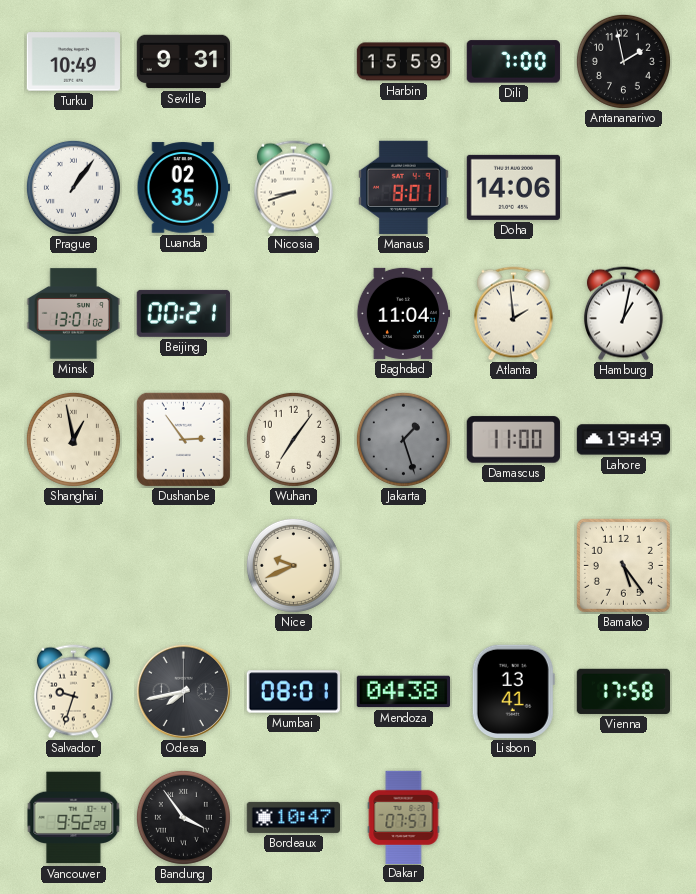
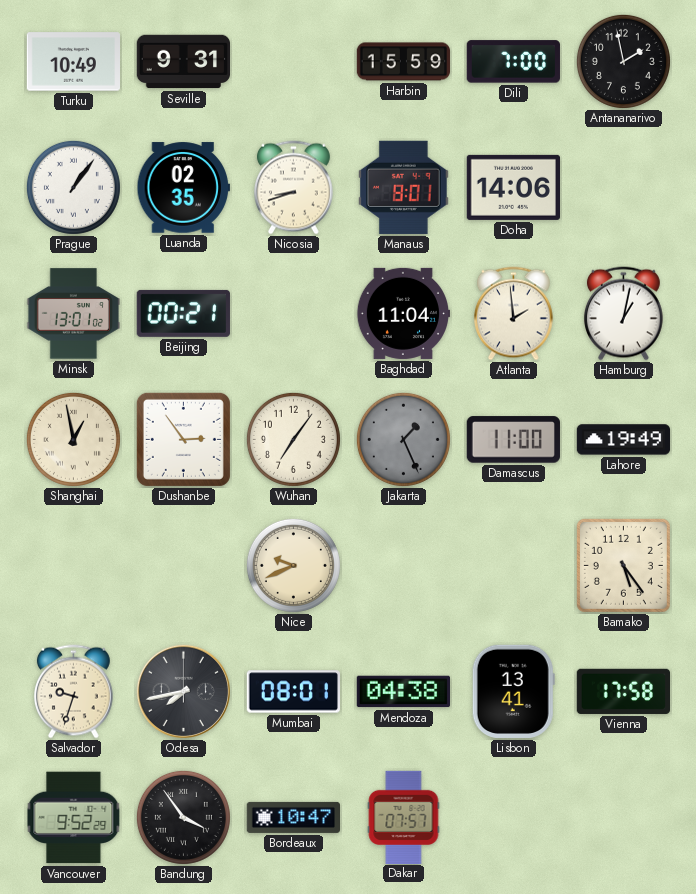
Jakarta: 1:27 -> 1:26 (403, 439)
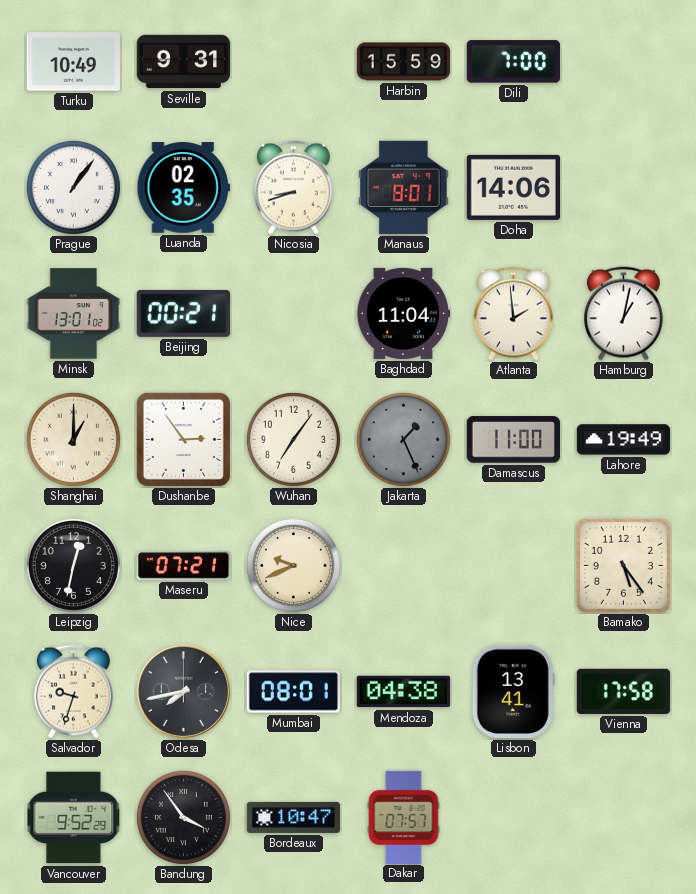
Antananarivo: 1:58 -> none (623, 61)
Shanghai: 12:58 -> 1:00 (73, 439)
Leipzig: none -> 12:32 (73, 565)
Maseru: none -> 07:21 (183, 566)
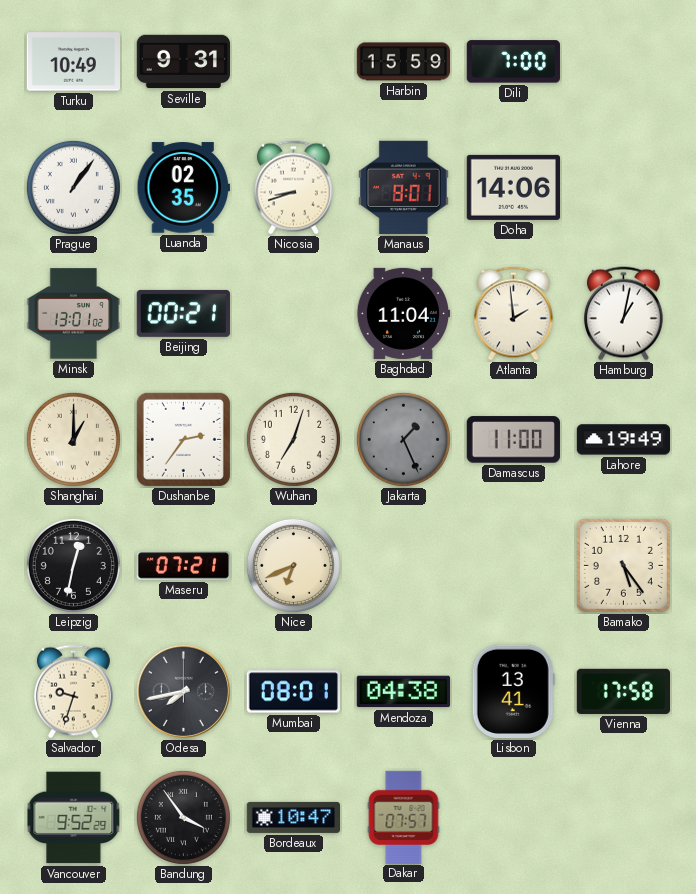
Dushanbe: 2:54 -> 2:36 (183, 439)
Wuhan: 7:06 -> 7:03 (293, 439)
Nice: 9:41 -> 6:41 (293, 565)
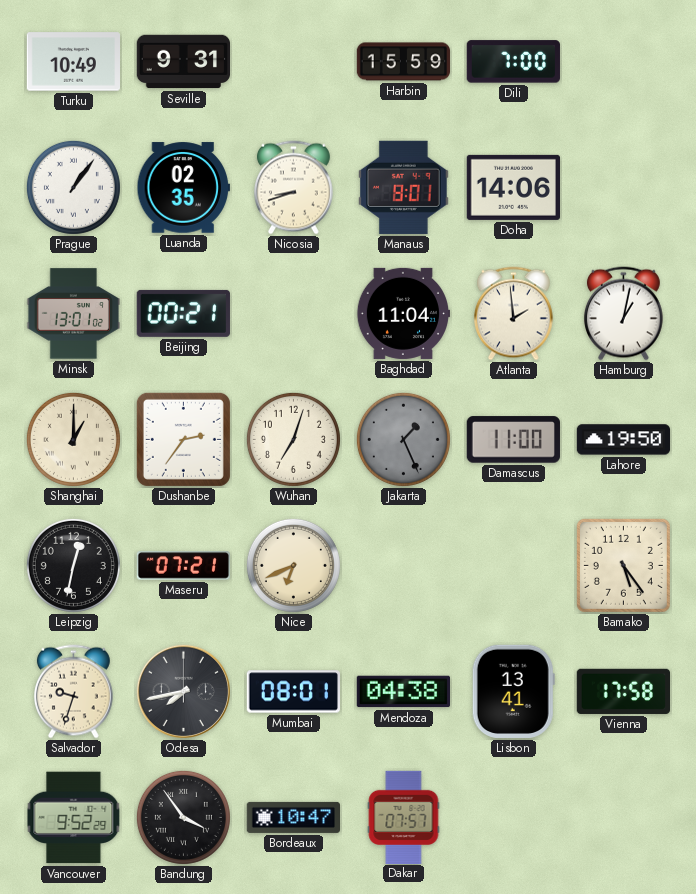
Lahore: 19:49 -> 19:50 (624, 440)
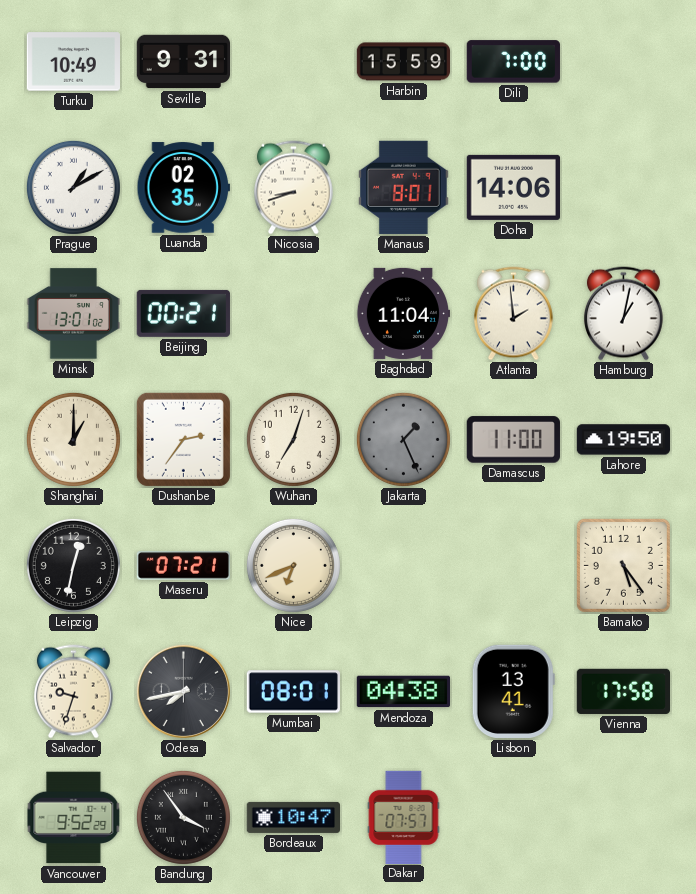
Prague: 1:06 -> 1:10 (73, 187)
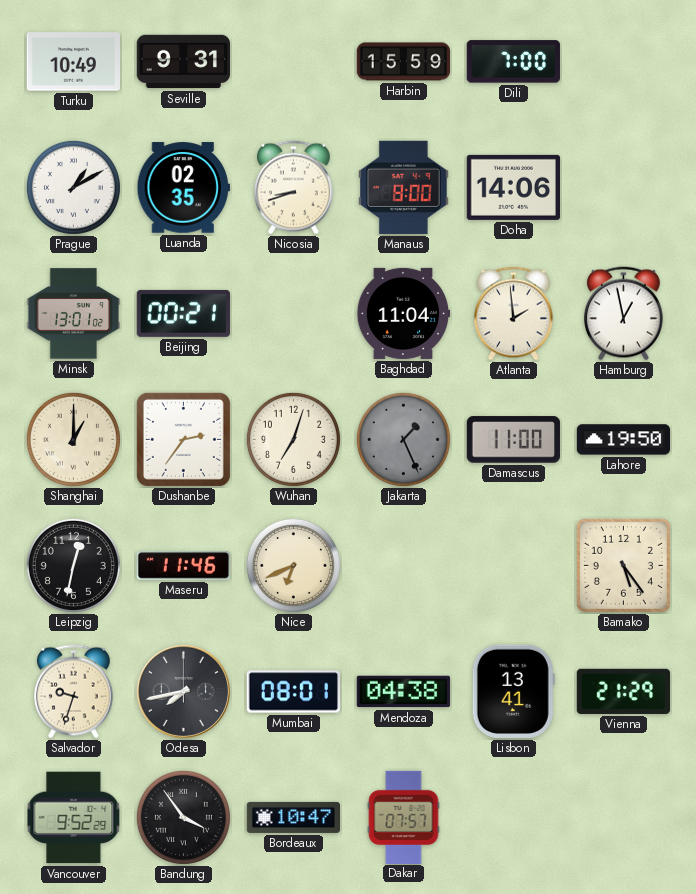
Manaus: 8:01 -> 8:00 (404, 187)
Hamburg: 1:02 -> 12:58 (623, 314)
Maseru: 07:21 -> 11:46 (183, 566)
Vienna: 17:58 -> 21:29 (623, 691)
